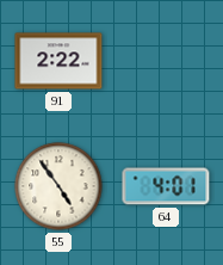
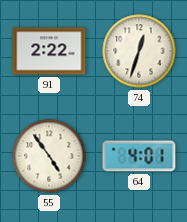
74: none -> 12:33 (139, 51)
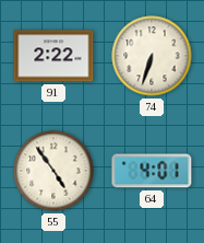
74: 12:33 -> 6:33 (152, 56)
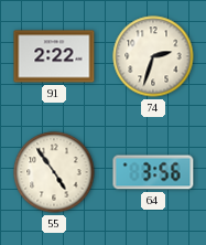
74: 6:33 -> 2:33 (153, 56)
64: 4:01 -> 3:56 (153, 172)
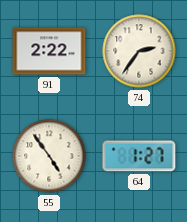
74: 2:33 -> 2:36 (139, 51)
64: 3:56 -> 1:27 (139, 156)
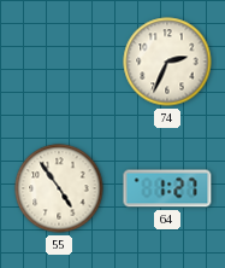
91: 2:22 -> none (49, 51)
74: 2:36 -> 2:34 (167, 62)
